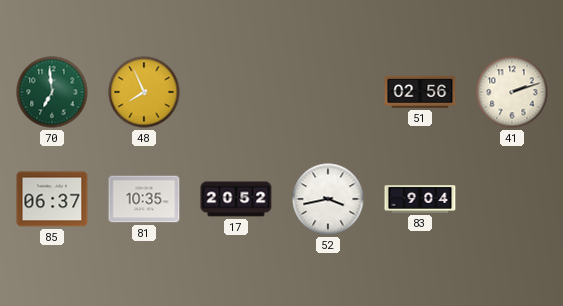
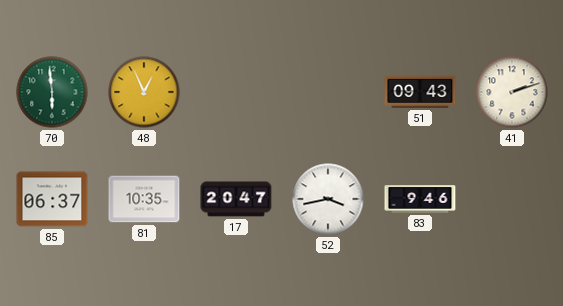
70: 6:59 -> 5:59 (52, 92)
48: 7:56 -> 12:56 (144, 92)
51: 02:56 -> 09:43 (420, 92)
17: 20:52 -> 20:47 (236, 199)
83: 9:04 -> 9:46 (420, 199)
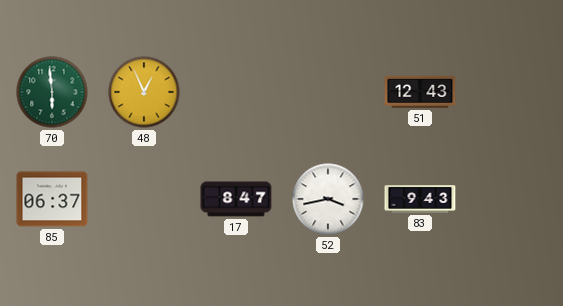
51: 09:43 -> 12:43 (420, 92)
41: 2:12 -> none (512, 92)
81: 10:35 -> none (144, 199)
17: 20:47 -> 8:47 (236, 199)
83: 9:46 -> 9:43 (420, 199)
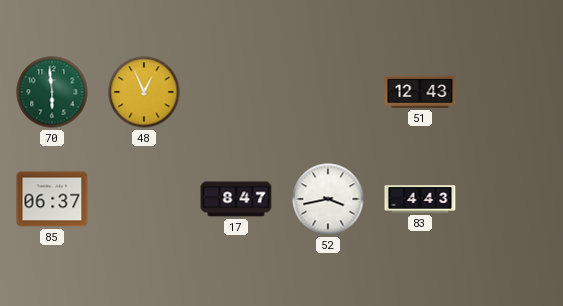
83: 9:43 -> 4:43 (420, 199)
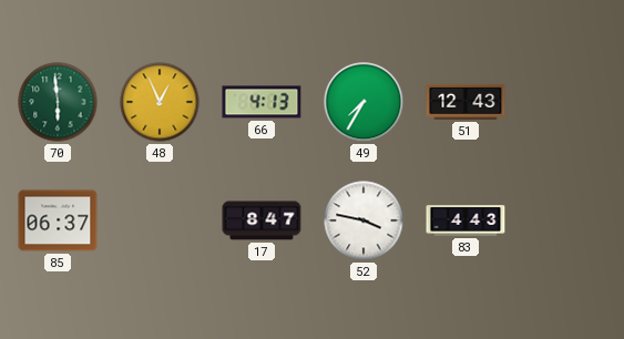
66: none -> 4:13 (262, 102)
49: none -> 7:35 (364, 102)
52: 3:43 -> 3:47 (364, 220)
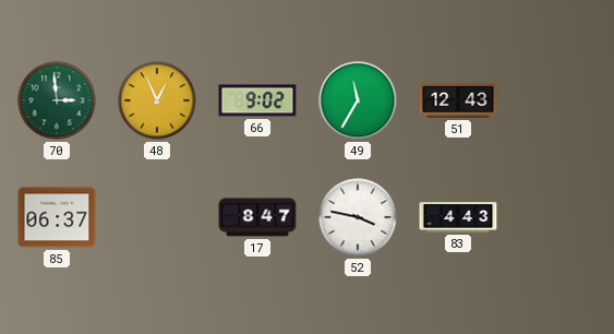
70: 5:59 -> 2:59 (57, 100)
66: 4:13 -> 9:02 (257, 100)
49: 7:35 -> 11:35 (358, 100)
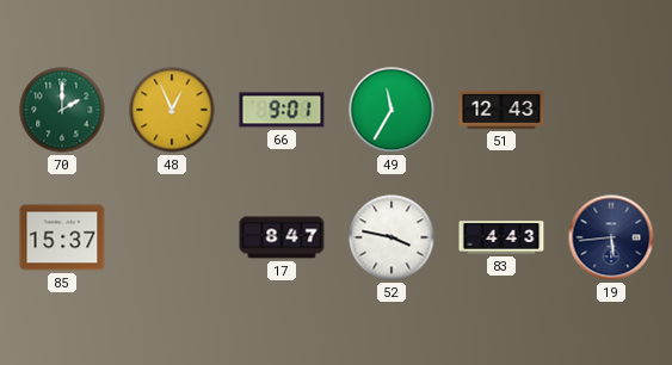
70: 2:59 -> 2:00 (62, 110)
66: 9:02 -> 9:01 (282, 110)
85: 06:37 -> 15:37 (62, 237)
19: none -> 5:44 (611, 237)
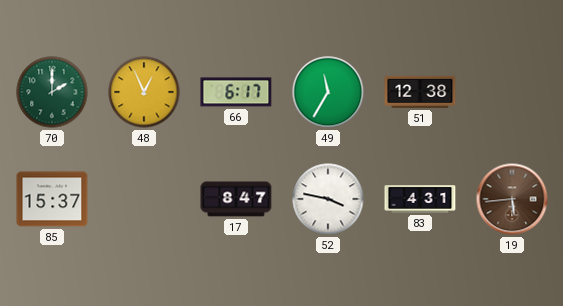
66: 9:01 -> 6:17 (236, 92)
51: 12:43 -> 12:38 (420, 92)
83: 4:43 -> 4:31 (420, 199)
19 dial: navy -> brown (512, 199)
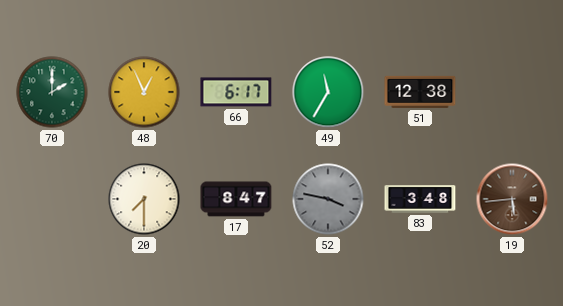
85: 15:37 -> none (52, 199)
20: none -> 7:30 (144, 199)
52 dial: white -> grey (328, 199)
83: 4:31 -> 3:48 (420, 199)
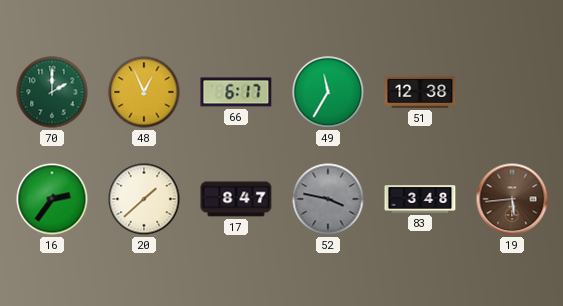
16: none -> 2:36 (52, 199)
20: 7:30 -> 1:38 (144, 199)
